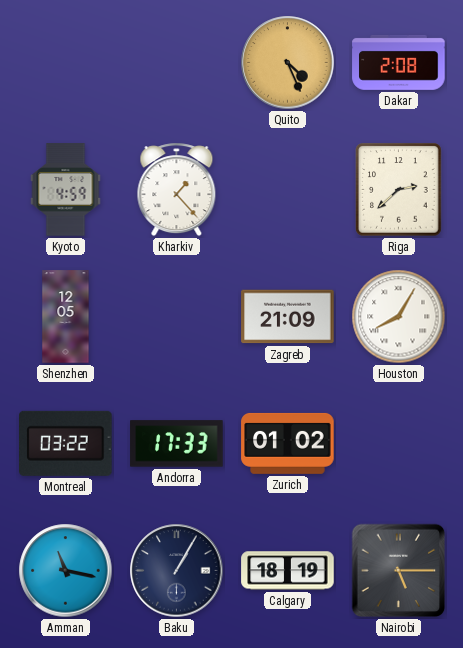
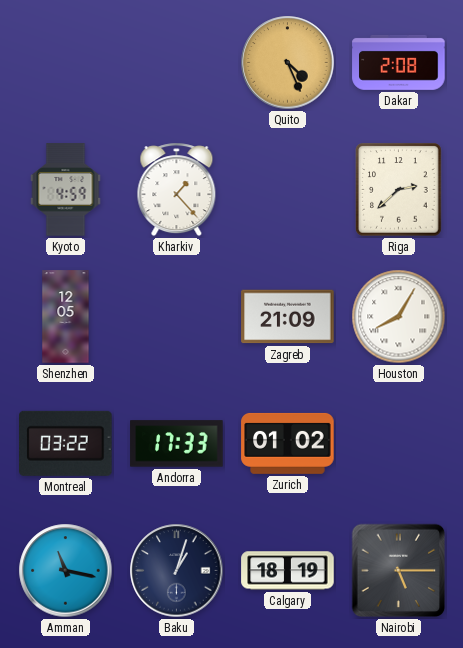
Baku: 1:05 -> 1:03 (177, 571)
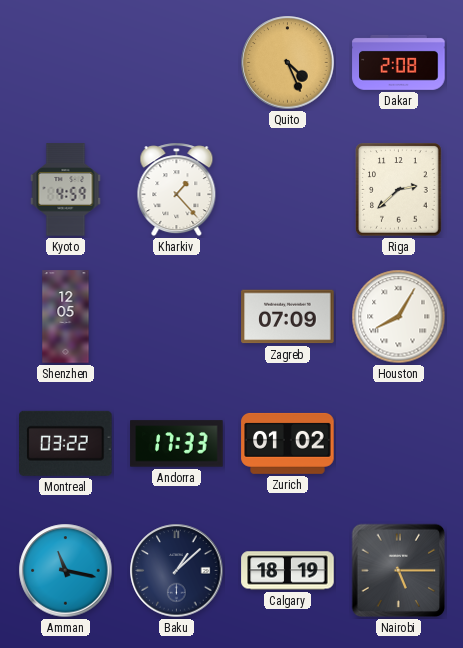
Zagreb: 21:09 -> 07:09 (288, 317)
Baku: 1:03 -> 1:08 (177, 571)
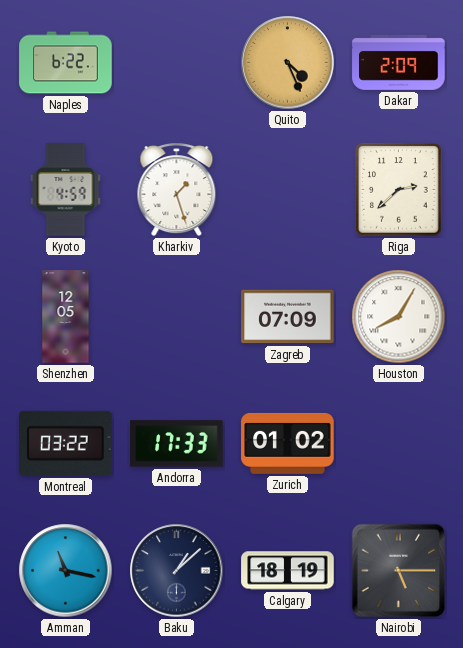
Naples: none -> 6:22 (66, 63)
Dakar: 2:08 -> 2:09 (399, 62)
Kharkiv: 1:23 -> 1:27 (177, 190)
